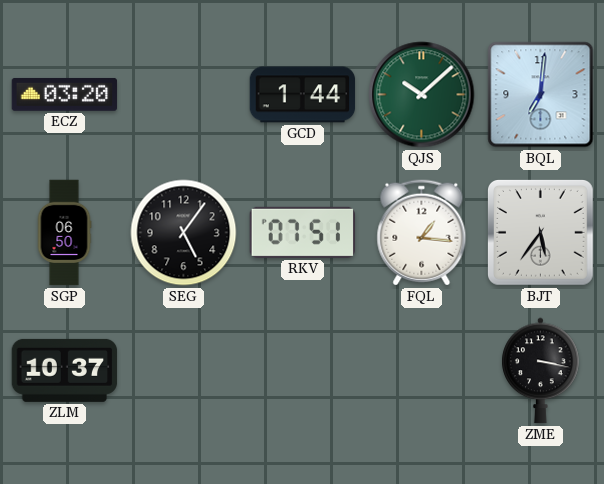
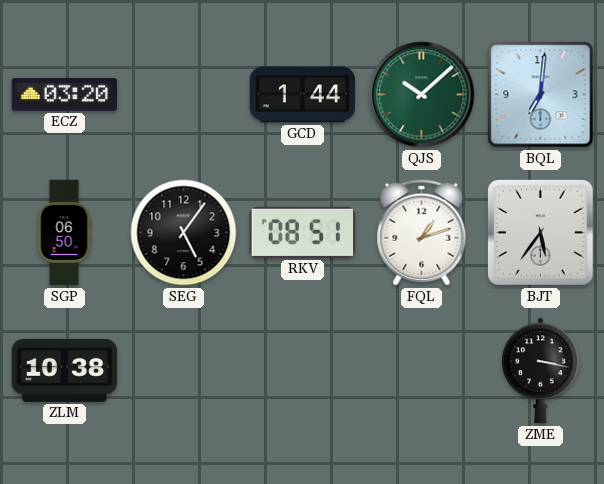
RKV: 07:51 -> 08:51 (302, 232)
FQL: 1:16 -> 1:12 (422, 233)
ZLM: 10:37 -> 10:38 (65, 370)
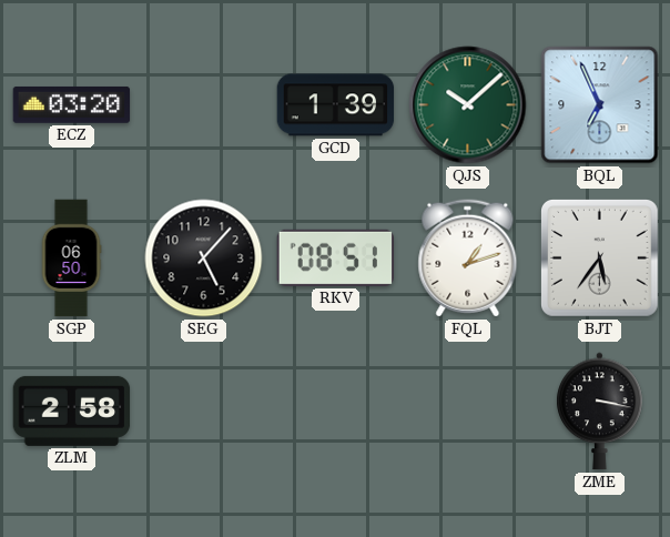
GCD: 1:44 -> 1:39 (336, 105)
BQL: 7:01 -> 6:56 (600, 105)
SEG: 5:06 -> 5:07 (204, 259)
ZLM: 10:38 -> 2:58 (72, 411)
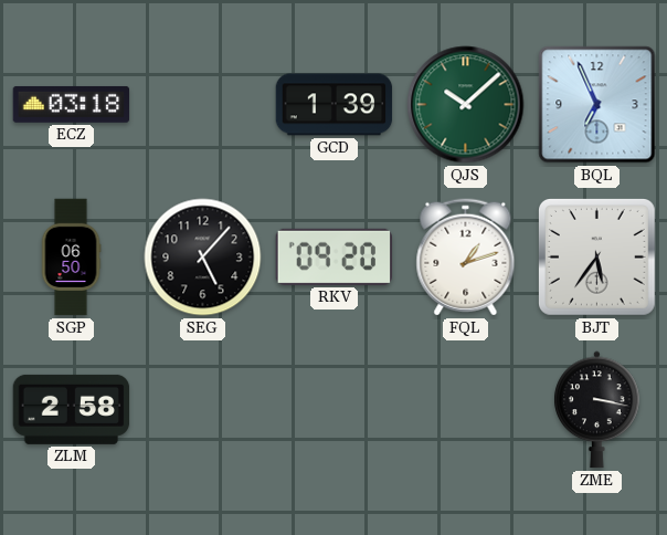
ECZ: 03:20 -> 03:18 (72, 104)
RKV: 08:51 -> 09:20 (333, 256)
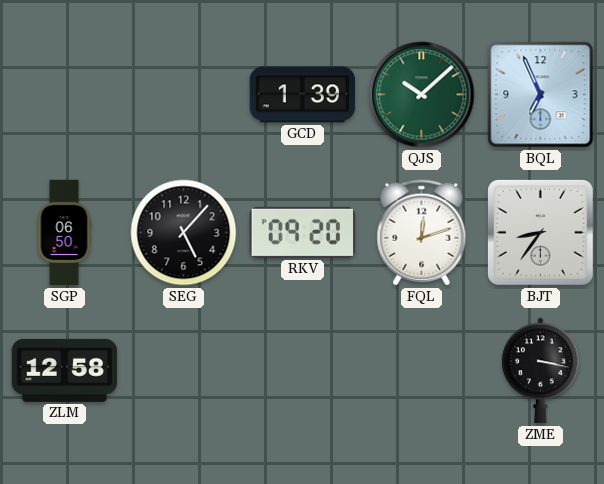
ECZ: 03:18 -> none (72, 104)
FQL: 1:12 -> 12:12 (422, 233)
BJT: 5:36 -> 8:36 (541, 233)
ZLM: 2:58 -> 12:58 (65, 370)
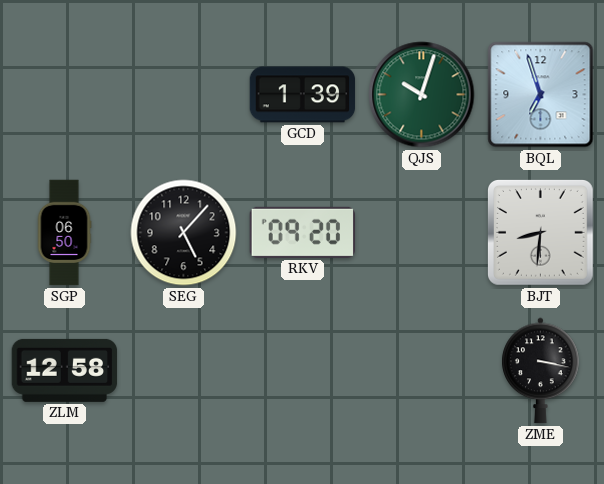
QJS: 10:08 -> 10:03 (422, 95)
BQL: 6:56 -> 6:57 (541, 95)
FQL: 12:12 -> none (422, 233)
BJT: 8:36 -> 8:31 (541, 233)
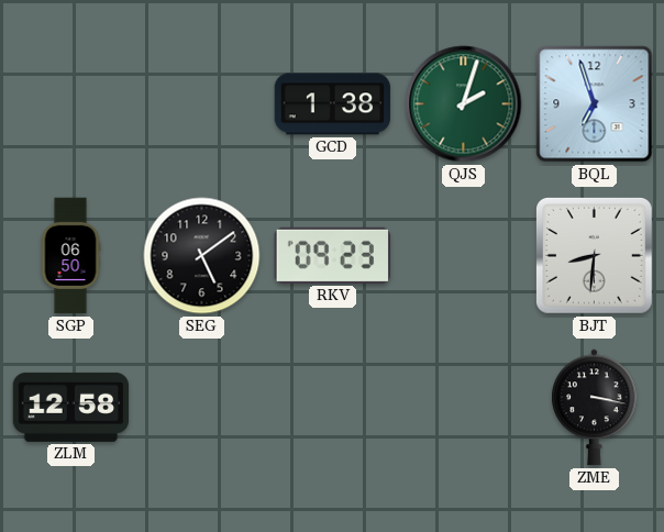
GCD: 1:39 -> 1:38 (333, 104)
QJS: 10:03 -> 2:03 (464, 104)
SEG: 5:07 -> 5:09 (202, 256)
RKV: 09:20 -> 09:23 (332, 255)
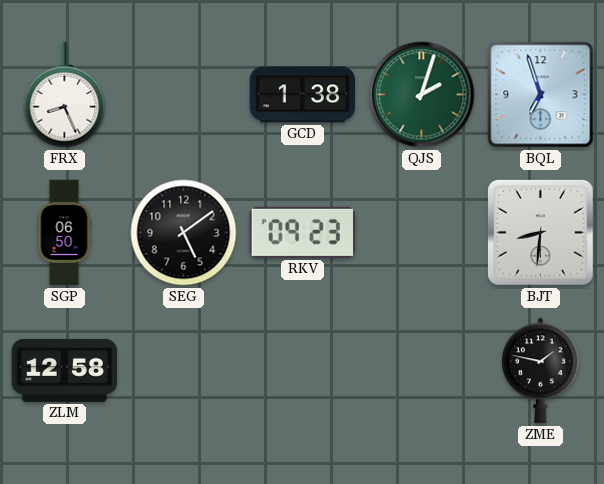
FRX: none -> 8:26 (65, 95)
ZME: 3:17 -> 1:47 (541, 371)
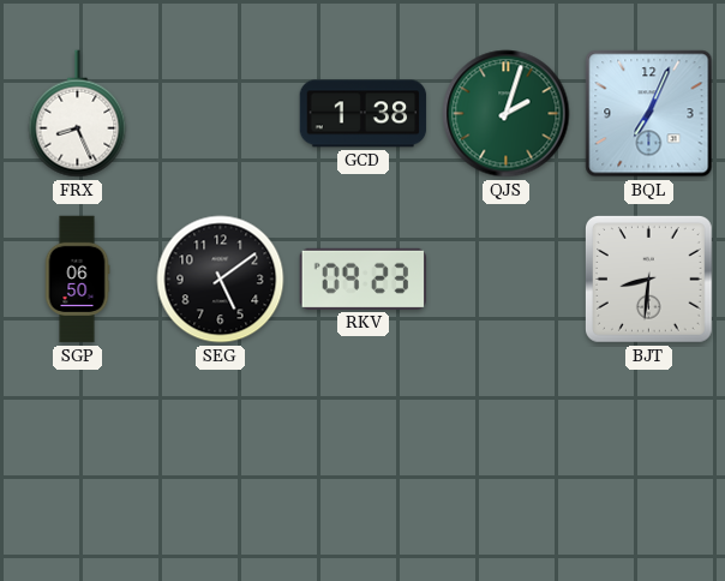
BQL: 6:57 -> 7:04 (649, 114)
ZLM: 12:58 -> none (65, 370)
ZME: 1:47 -> none (541, 371)
